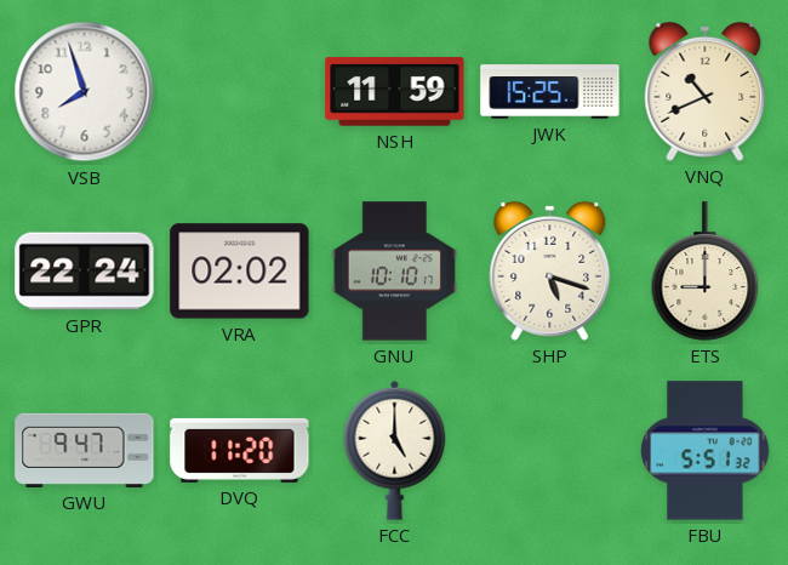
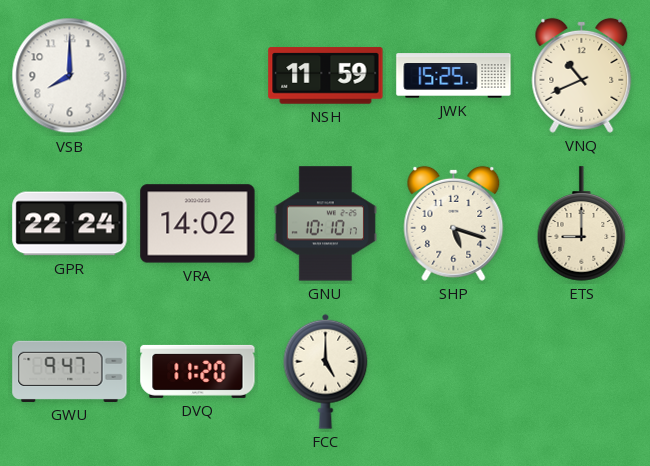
VSB: 7:57 -> 8:00 (70, 76)
VRA: 02:02 -> 14:02 (198, 224)
FBU: 5:51 -> none (706, 451)
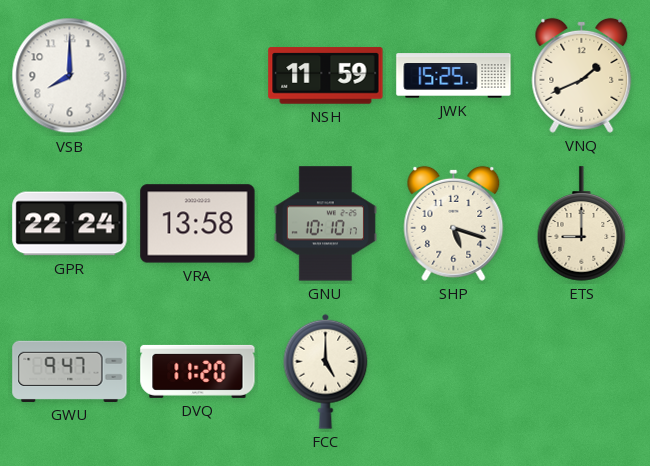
VNQ: 10:41 -> 1:41 (582, 75)
VRA: 14:02 -> 13:58 (198, 224)
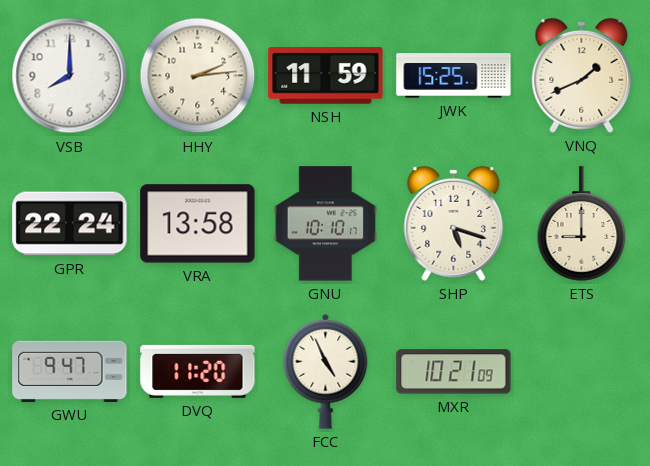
HHY: none -> 2:14 (198, 76)
FCC: 5:00 -> 4:56 (326, 371)
MXR: none -> 10:21 (454, 372)
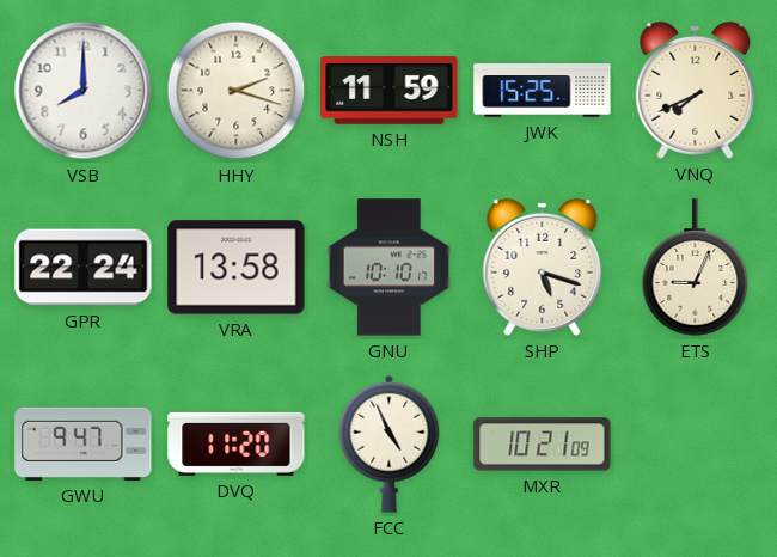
HHY: 2:14 -> 2:18 (237, 91)
VNQ: 1:41 -> 7:41 (696, 90)
ETS: 9:00 -> 9:04 (696, 268)
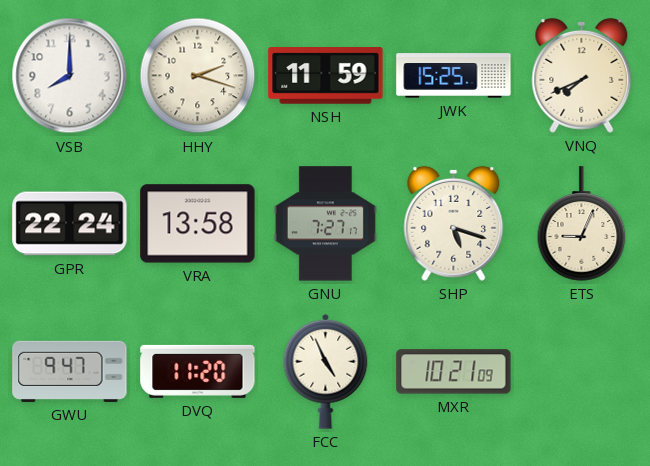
GNU: 10:10 -> 7:27 (325, 224)
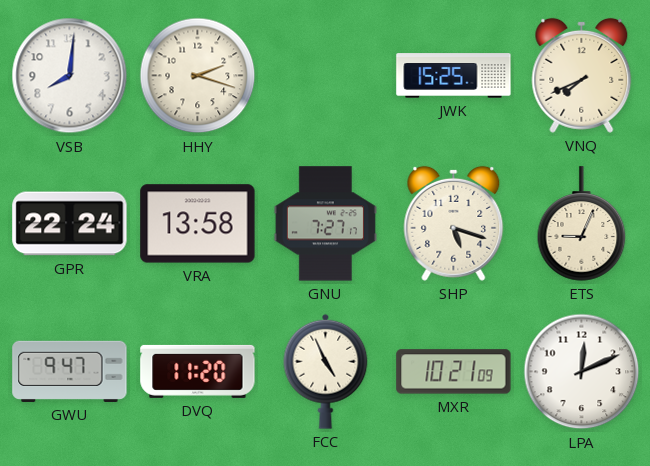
VSB: 8:00 -> 8:01 (70, 76)
NSH: 11:59 -> none (326, 76)
LPA: none -> 12:11 (582, 372)
